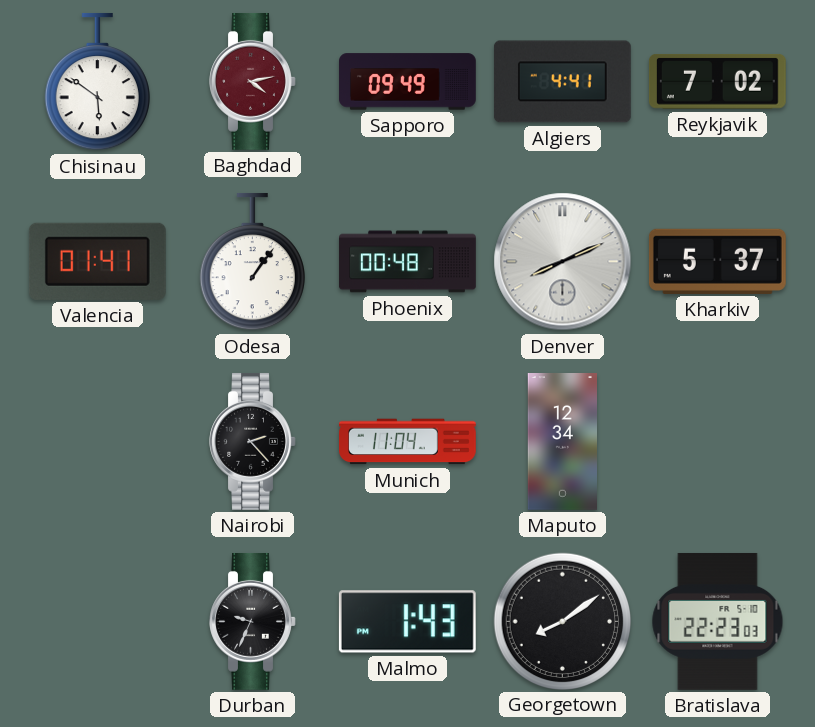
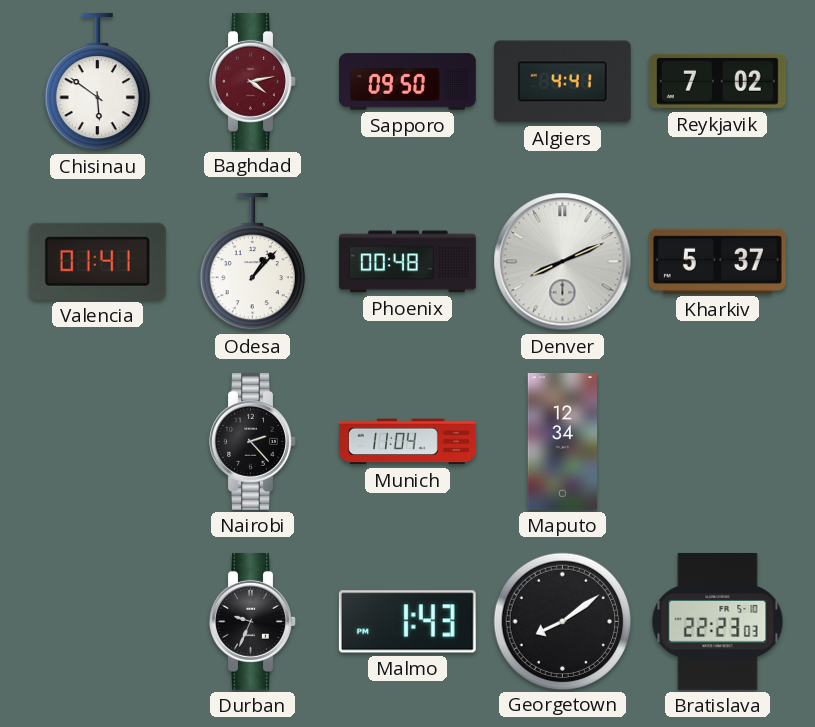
Sapporo: 09:49 -> 09:50 (408, 82)
Odesa: 1:06 -> 1:07 (252, 262)
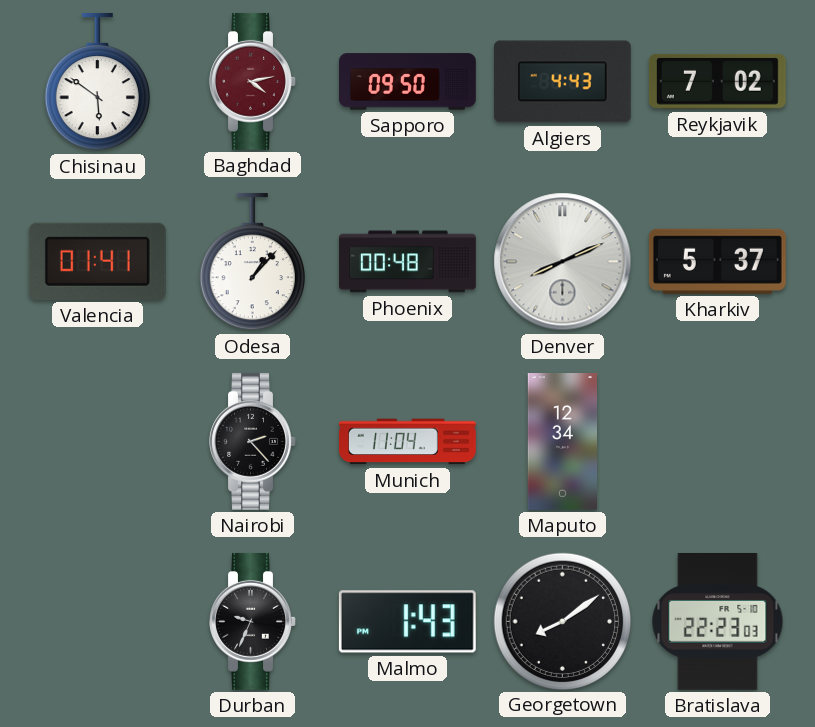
Algiers: 4:41 -> 4:43 (562, 82)
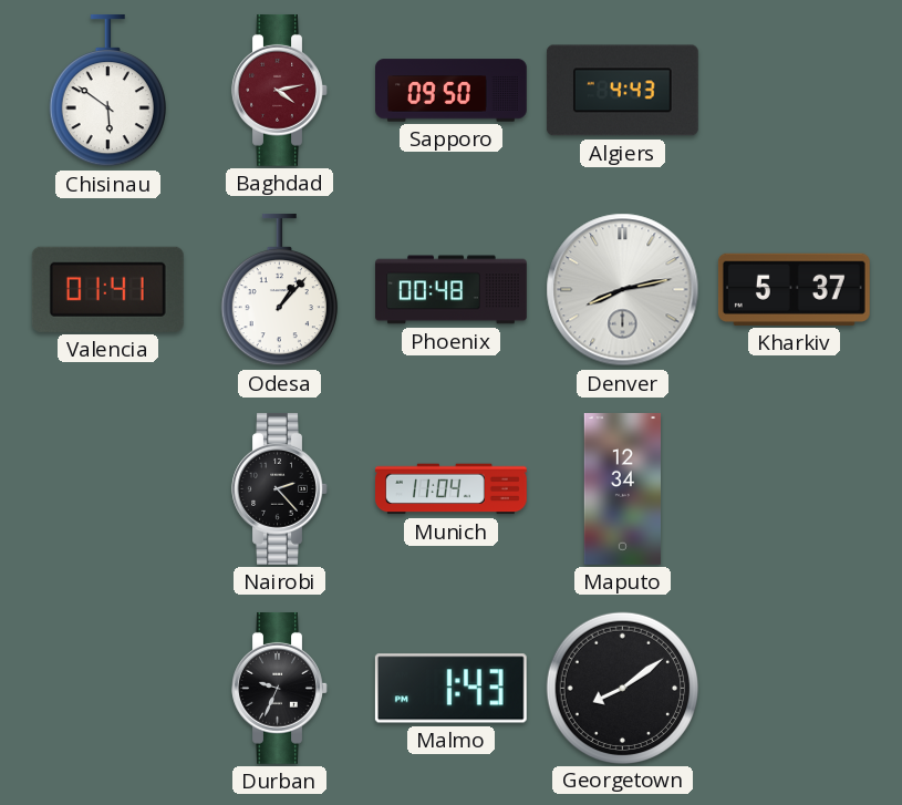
Reykjavik: 7:02 -> none (717, 81)
Denver: 8:11 -> 8:13 (623, 290)
Bratislava: 22:23 -> none (718, 621)
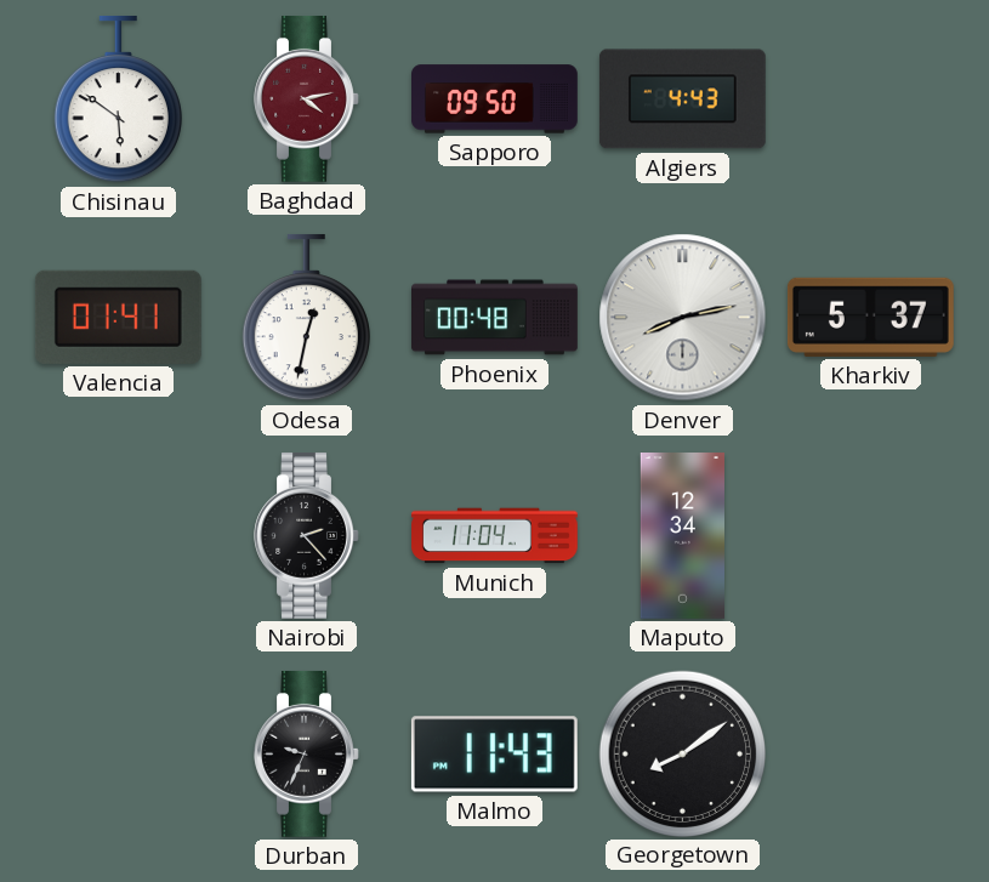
Odesa: 1:07 -> 12:32 (306, 318)
Malmo: 1:43 -> 11:43 (494, 755)
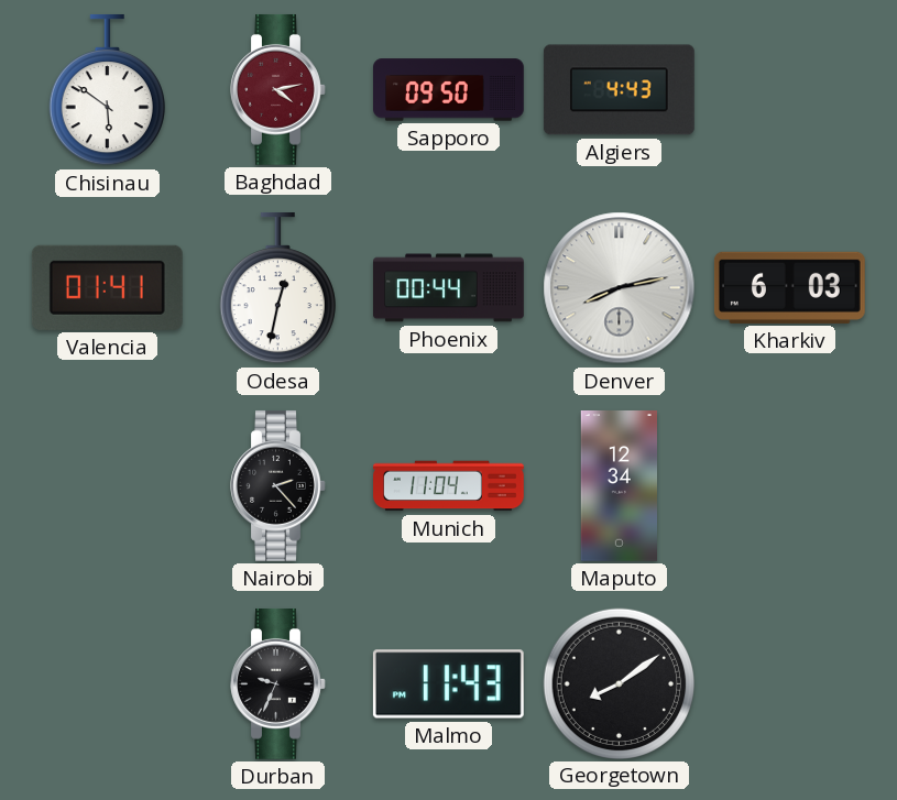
Phoenix: 00:48 -> 00:44 (449, 288)
Kharkiv: 5:37 -> 6:03 (789, 287)
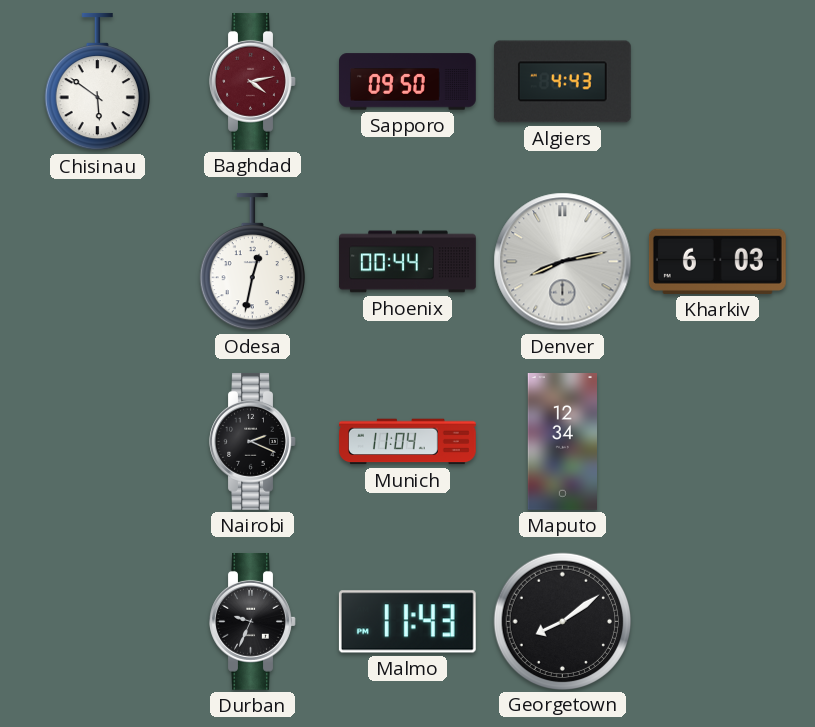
Valencia: 01:41 -> none (107, 287)
Nairobi: 2:23 -> 2:19 (253, 441)
